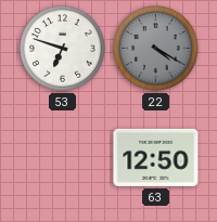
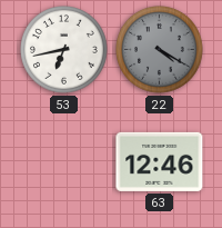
53: 6:48 -> 6:43 (64, 50)
63: 12:50 -> 12:46 (160, 161)
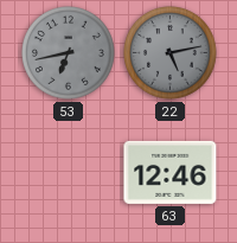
53 dial: white -> grey (69, 53)
22: 4:20 -> 5:13 (171, 53)
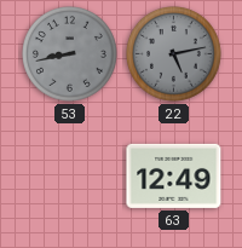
53: 6:43 -> 8:43 (70, 54)
63: 12:46 -> 12:49 (174, 175)
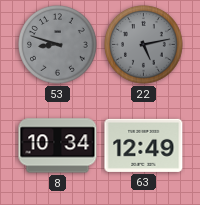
53: 8:43 -> 8:48 (58, 45)
8: none -> 10:34 (58, 146)
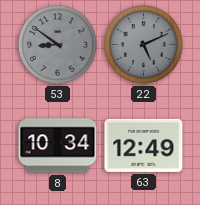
53: 8:48 -> 8:51 (58, 45)
22: 5:13 -> 5:11 (144, 45)
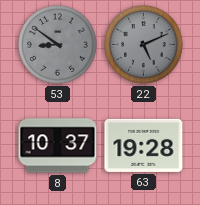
8: 10:34 -> 10:37 (58, 146)
63: 12:49 -> 19:28 (144, 145)
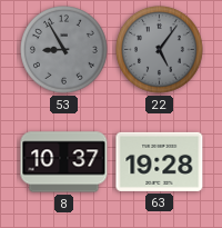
53: 8:51 -> 8:55 (64, 50)
22: 5:11 -> 5:06 (160, 50)
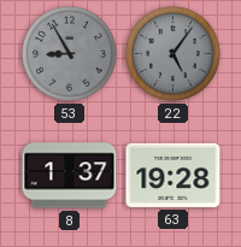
8: 10:37 -> 1:37 (70, 176)
